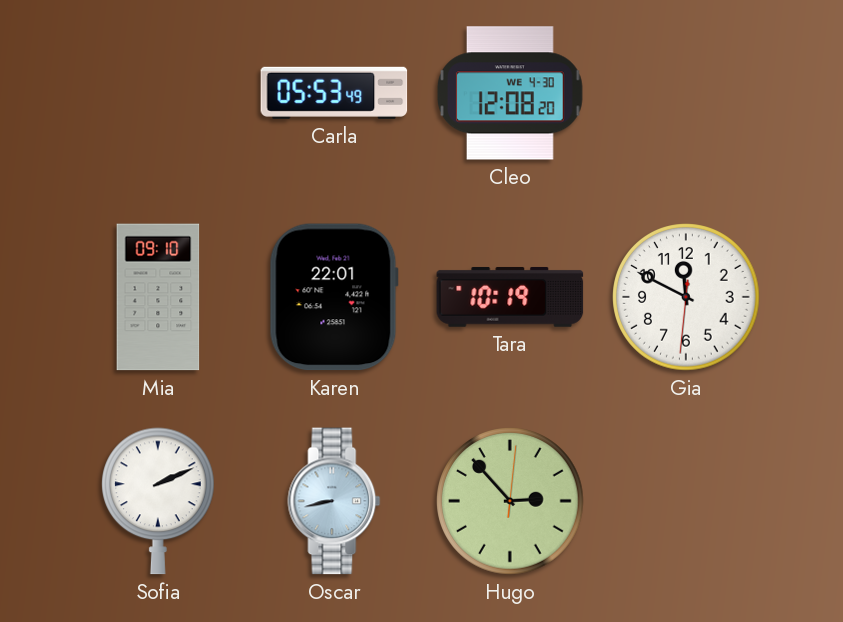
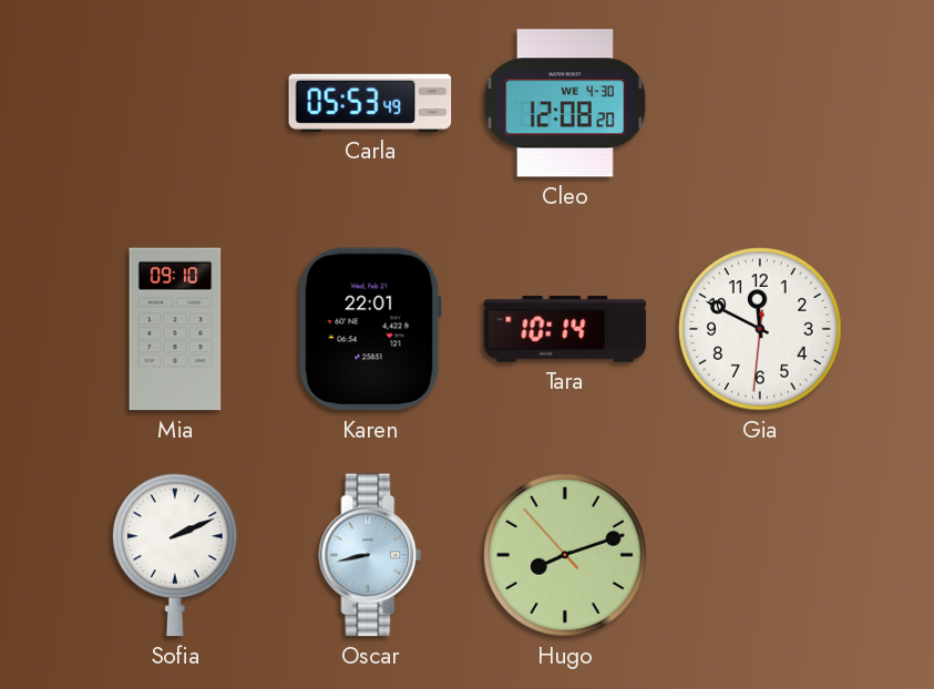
Tara: 10:19 -> 10:14 (565, 329)
Hugo: 2:53 -> 8:11 (565, 555)
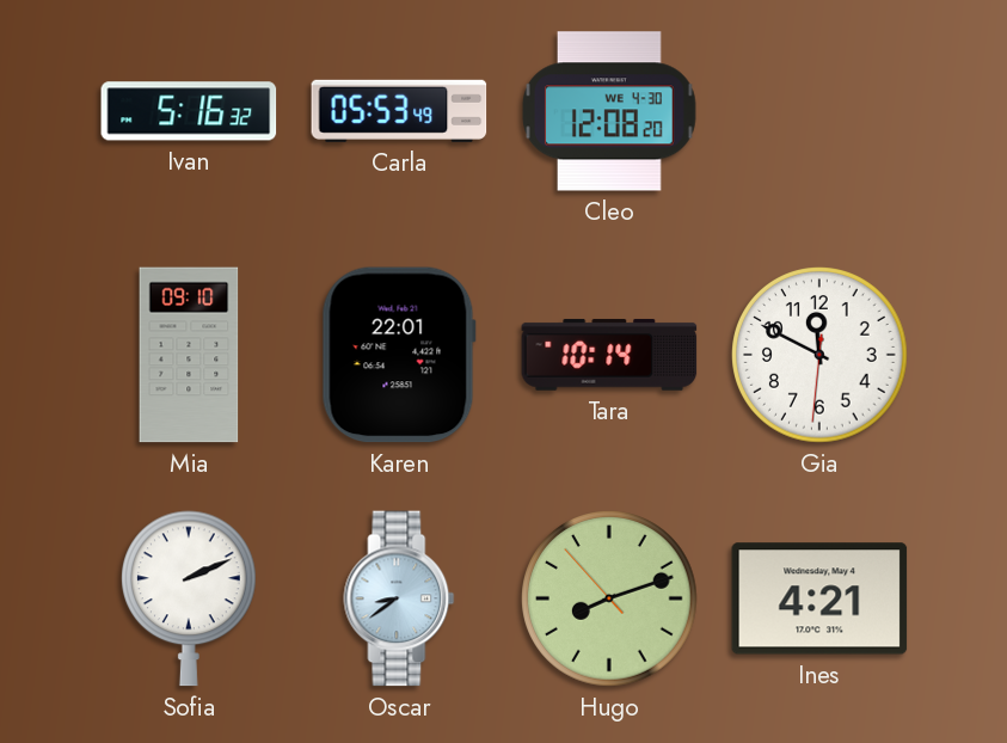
Ivan: none -> 5:16 (189, 111)
Oscar: 8:43 -> 8:39 (399, 598)
Ines: none -> 4:21 (819, 598)
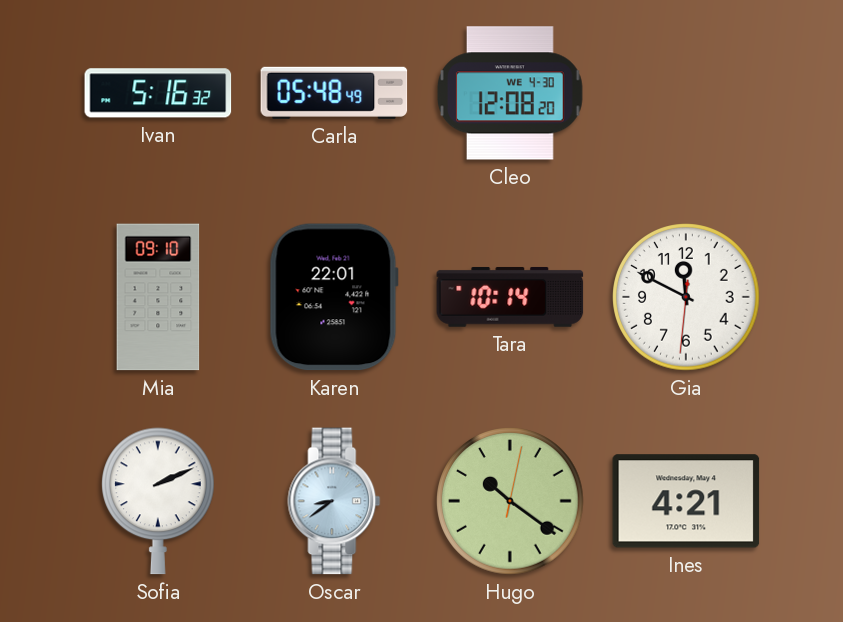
Carla: 05:53 -> 05:48 (334, 93)
Hugo: 8:11 -> 10:21 (510, 501)
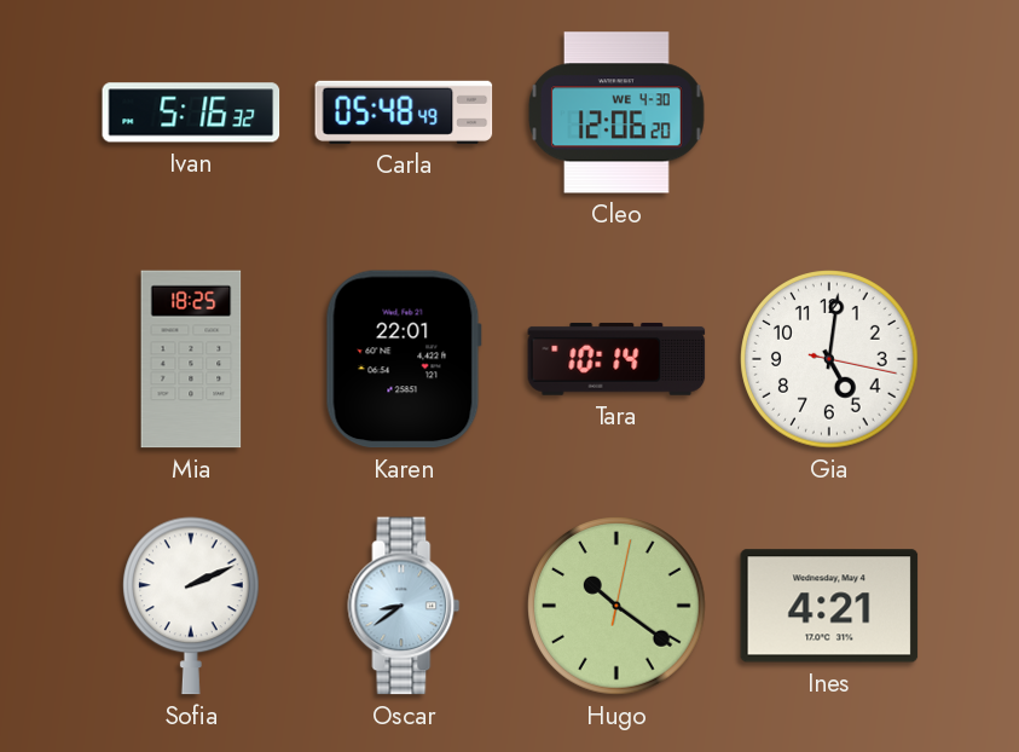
Cleo: 12:08 -> 12:06 (616, 112)
Mia: 09:10 -> 18:25 (191, 359)
Gia: 11:49 -> 5:01 (829, 359)
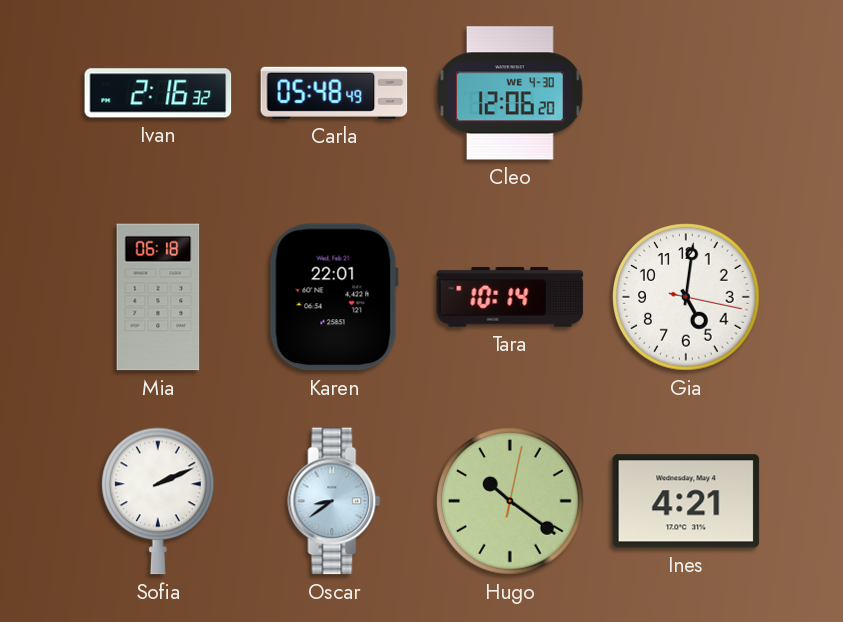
Ivan: 5:16 -> 2:16 (158, 93)
Mia: 18:25 -> 06:18 (158, 297)
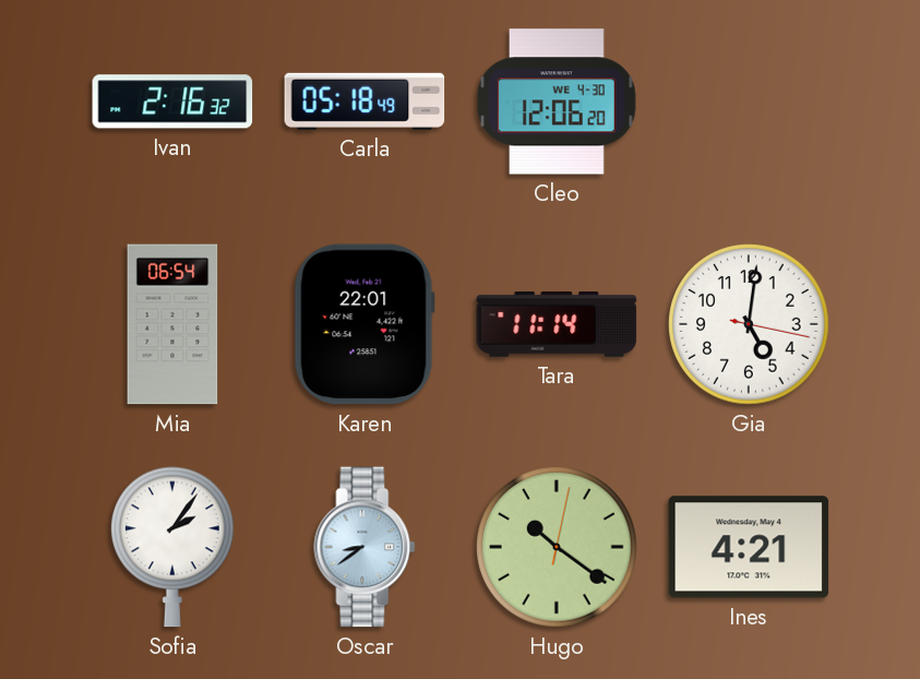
Carla: 05:48 -> 05:18 (365, 102)
Mia: 06:18 -> 06:54 (172, 324)
Tara: 10:14 -> 11:14 (557, 324)
Sofia: 2:11 -> 2:06 (172, 547)
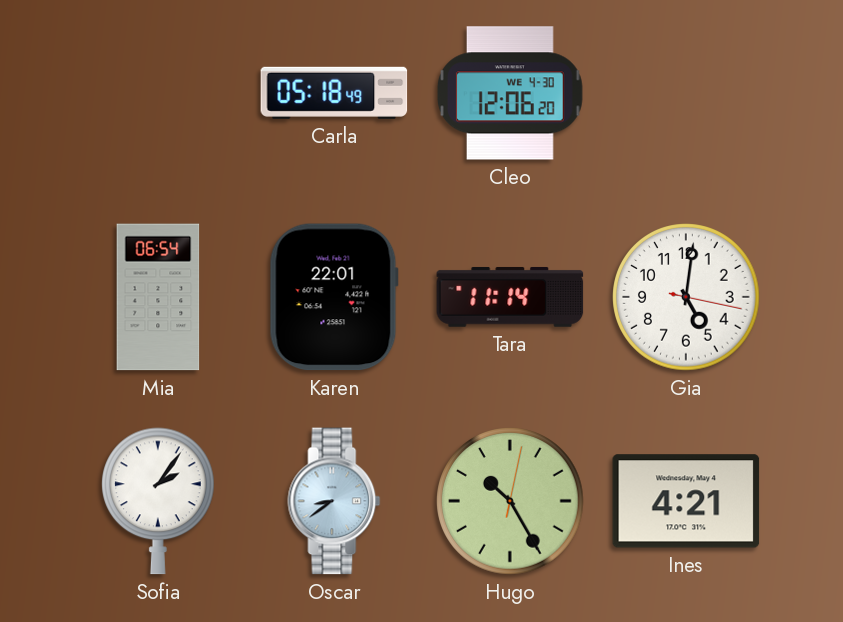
Ivan: 2:16 -> none (172, 102)
Hugo: 10:21 -> 10:25 (510, 501)
